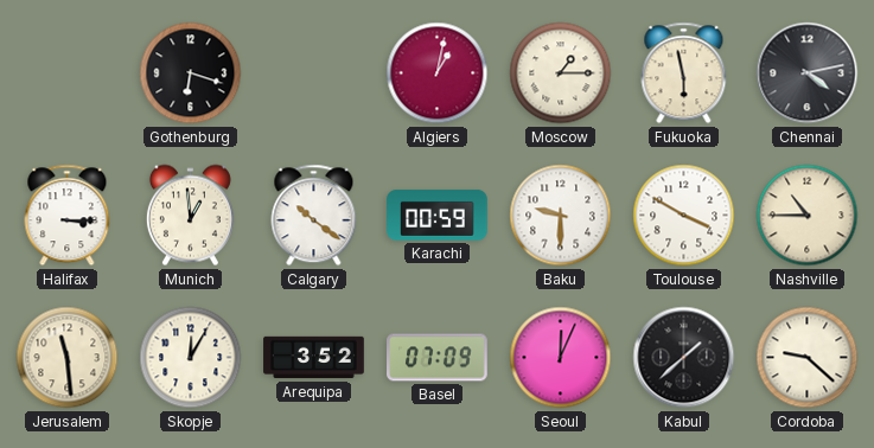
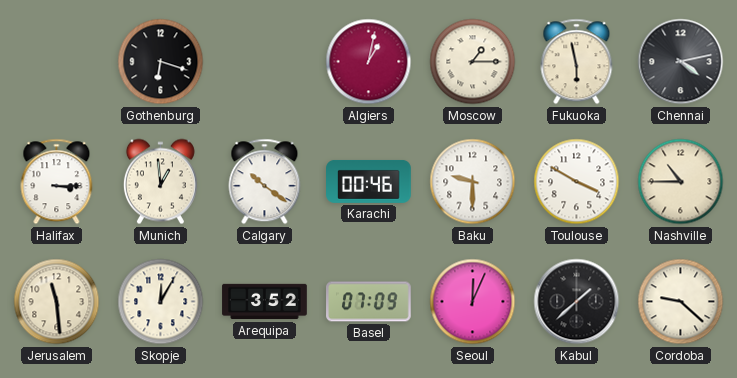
Karachi: 00:59 -> 00:46 (369, 181)
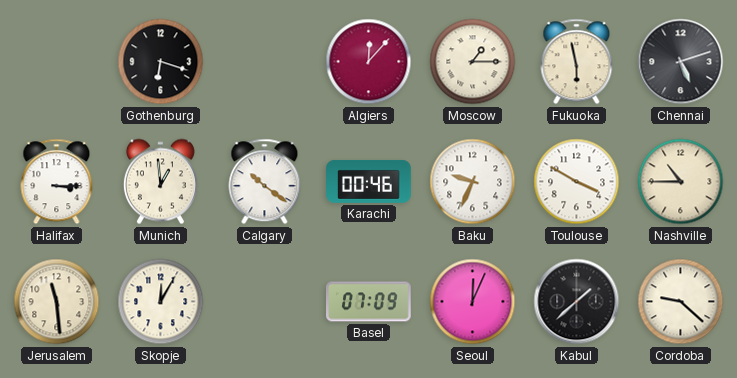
Algiers: 1:02 -> 12:07 (369, 62)
Chennai: 4:13 -> 5:12 (681, 62)
Baku: 9:30 -> 9:34 (473, 182)
Arequipa: 3:52 -> none (265, 302)
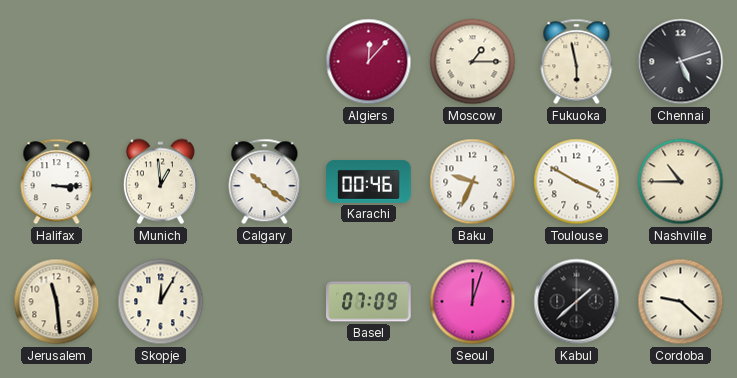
Gothenburg: 6:18 -> none (161, 62)
Seoul: 12:04 -> 12:03 (473, 302)
